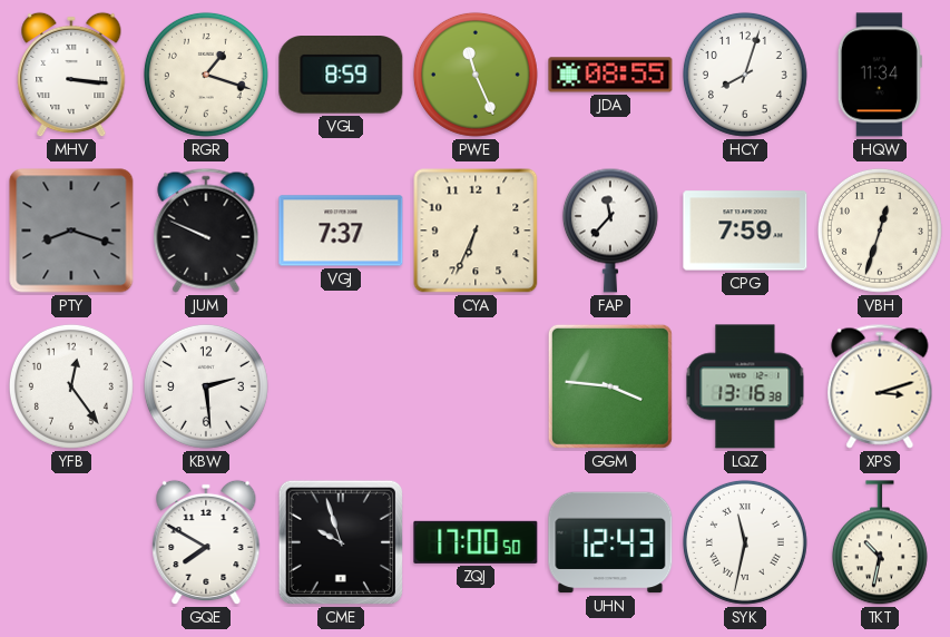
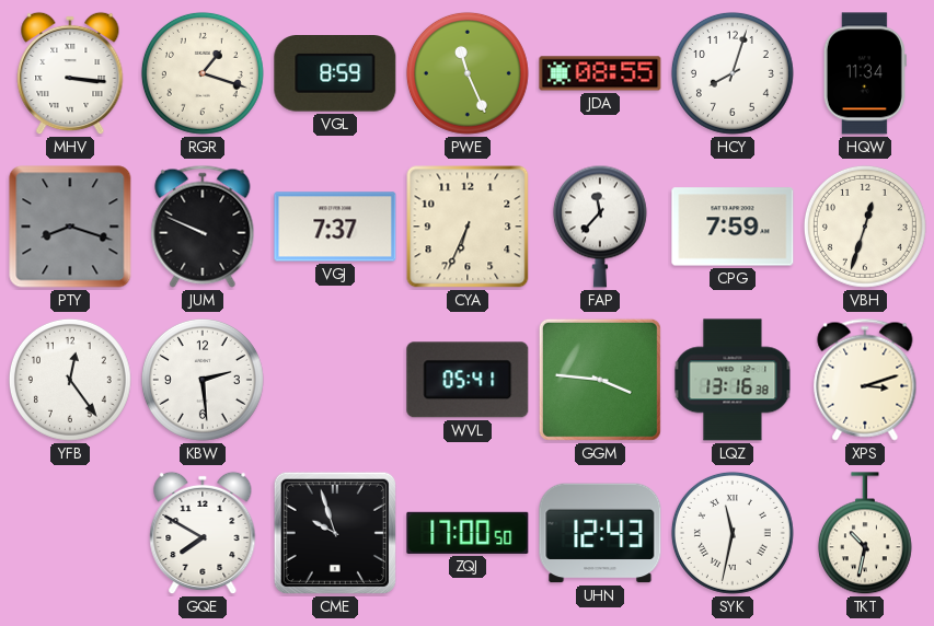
WVL: none -> 05:41 (468, 380)
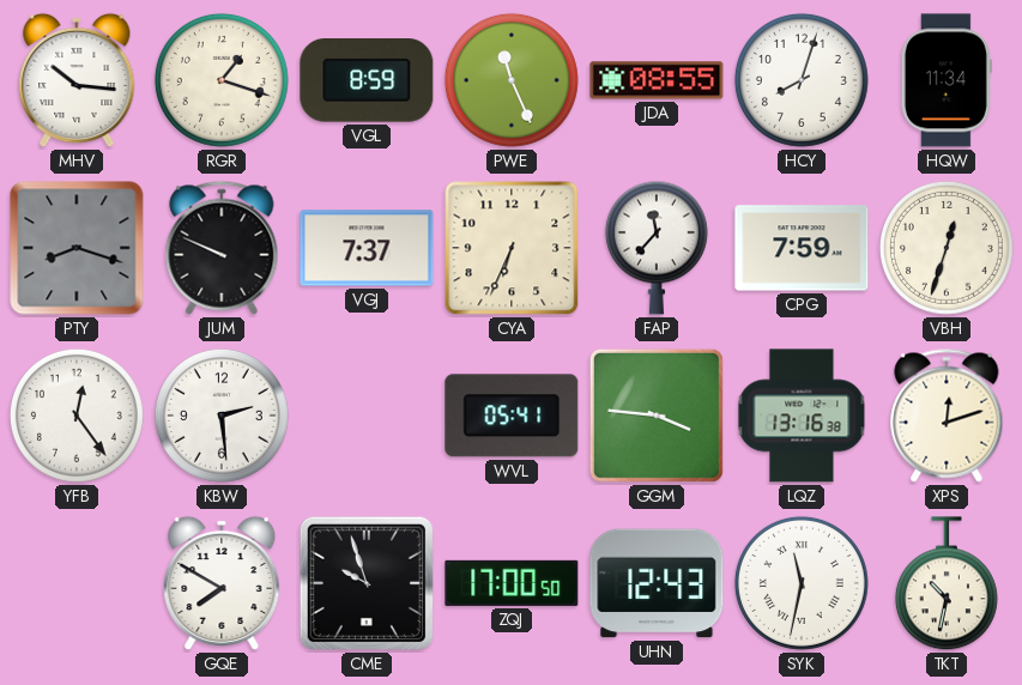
MHV: 3:16 -> 10:16 (77, 80)
XPS: 3:12 -> 12:12 (947, 416)
